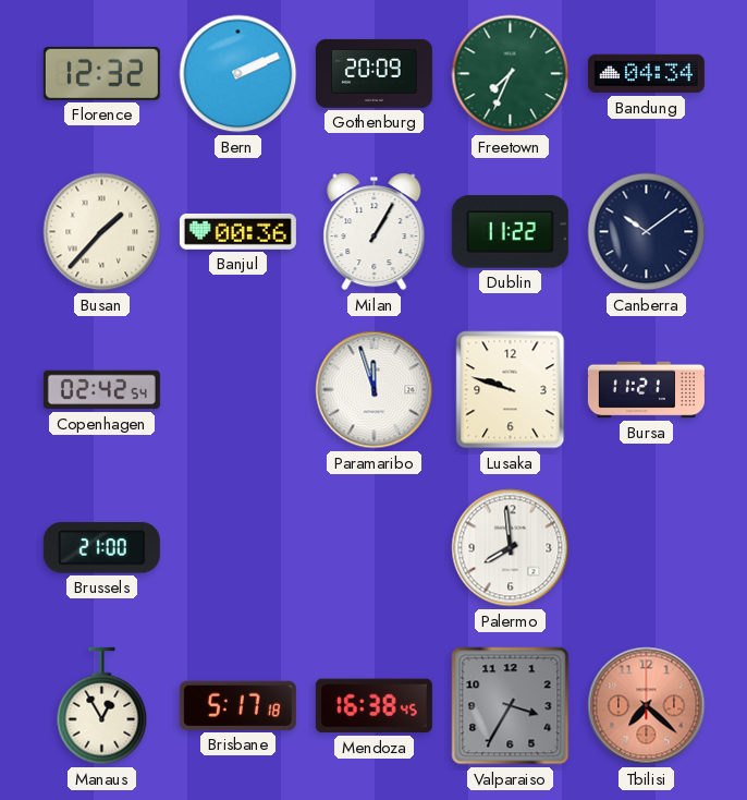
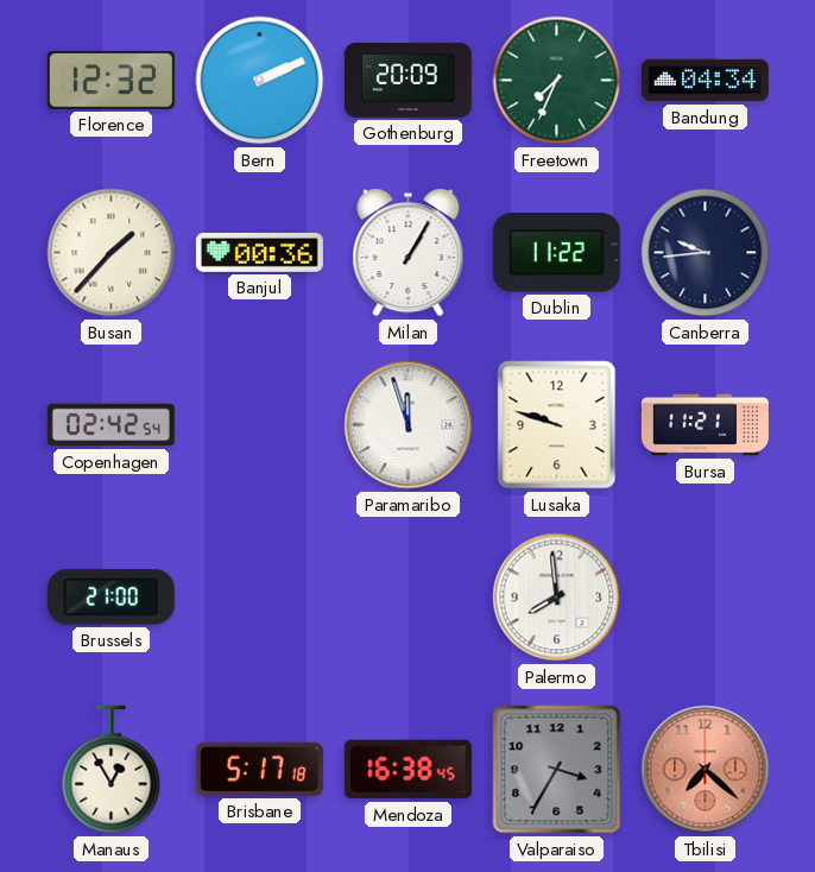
Canberra: 10:09 -> 9:44 (706, 253)
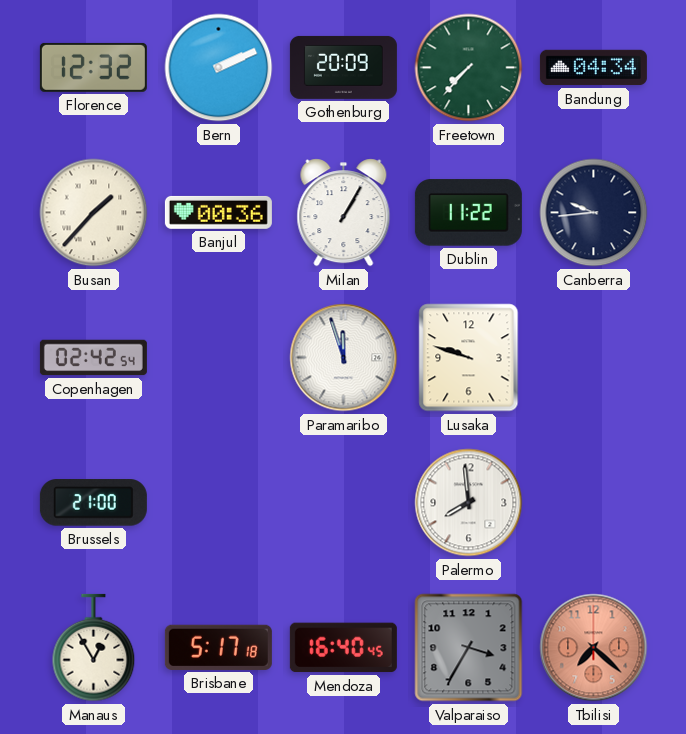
Freetown: 7:34 -> 7:37 (469, 68)
Bursa: 11:21 -> none (705, 425)
Mendoza: 16:38 -> 16:40 (343, 648)
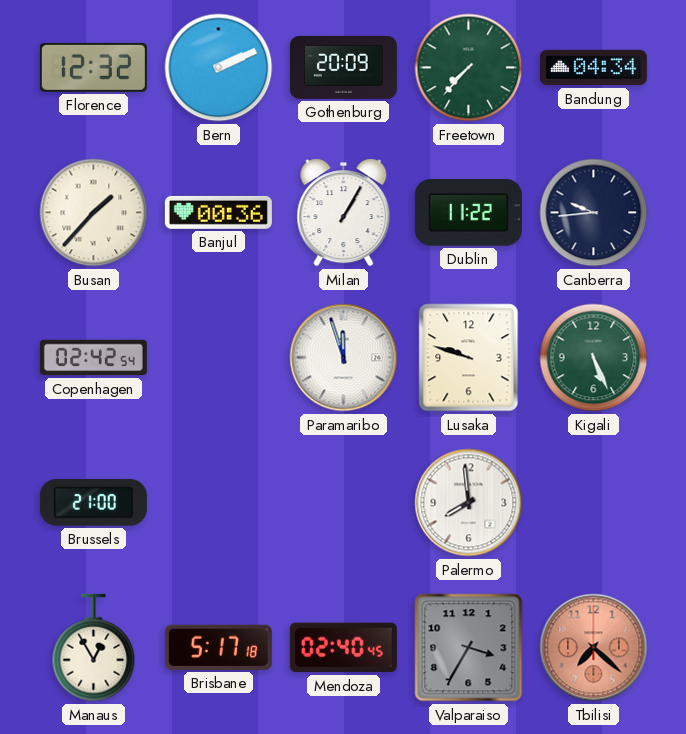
Kigali: none -> 5:26 (594, 358)
Mendoza: 16:40 -> 02:40 (343, 648)
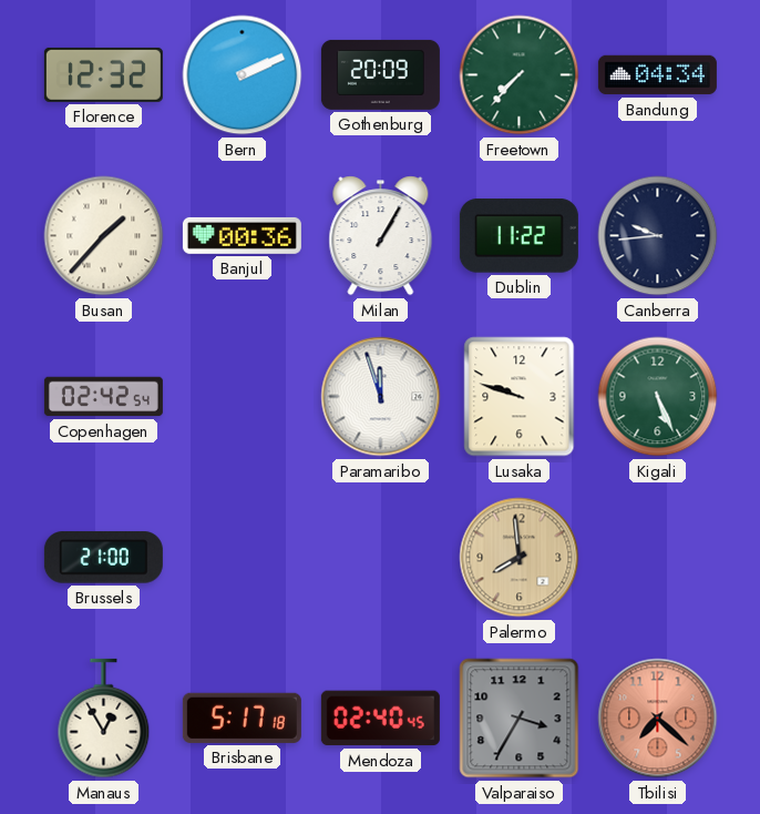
Palermo dial: white -> champagne (520, 558)
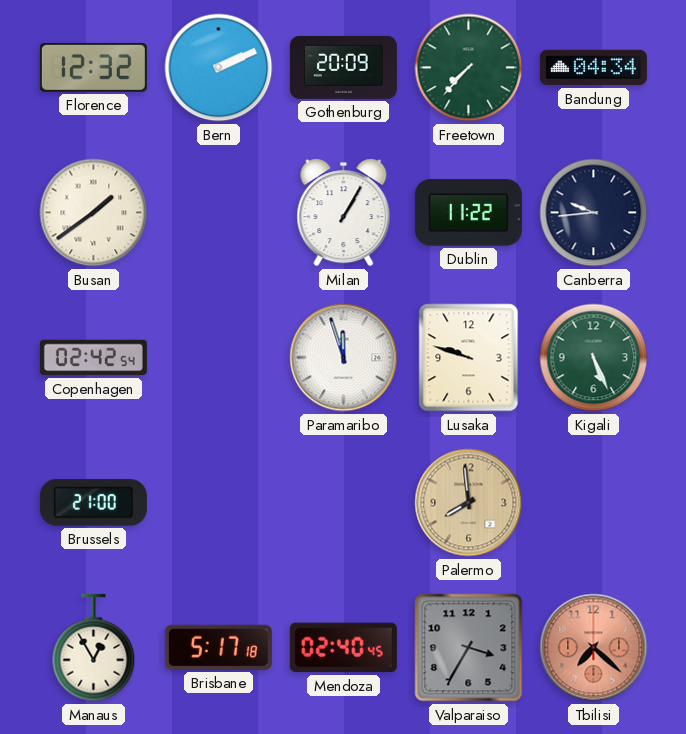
Busan: 1:37 -> 1:39 (94, 213)
Banjul: 00:36 -> none (242, 235)
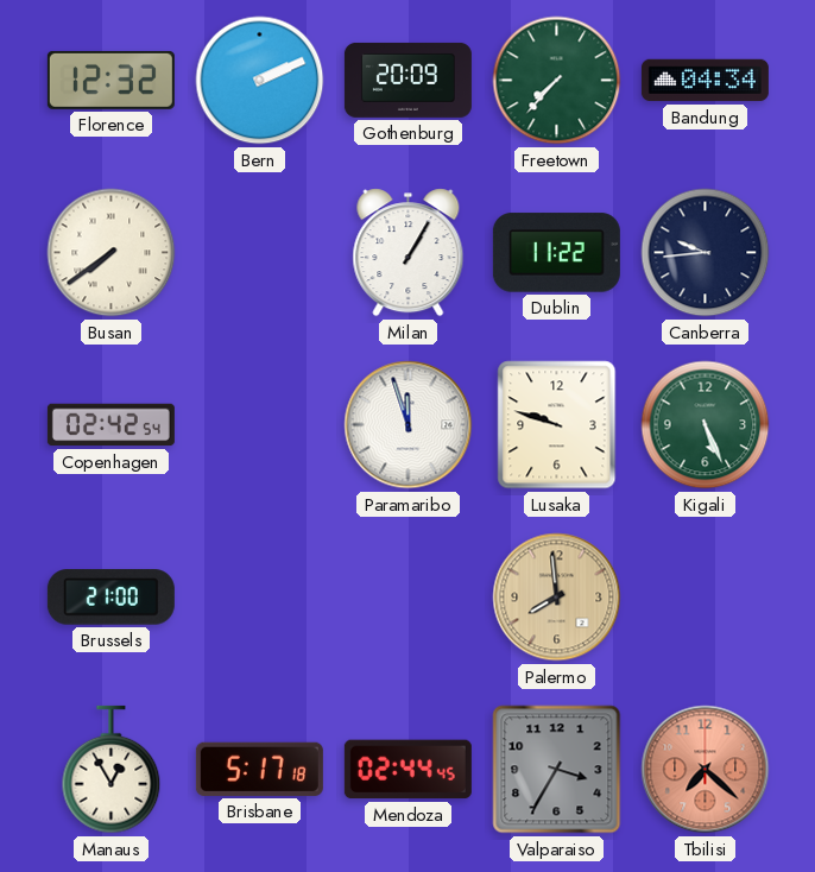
Busan: 1:39 -> 7:39 (112, 253)
Mendoza: 02:40 -> 02:44 (407, 770)
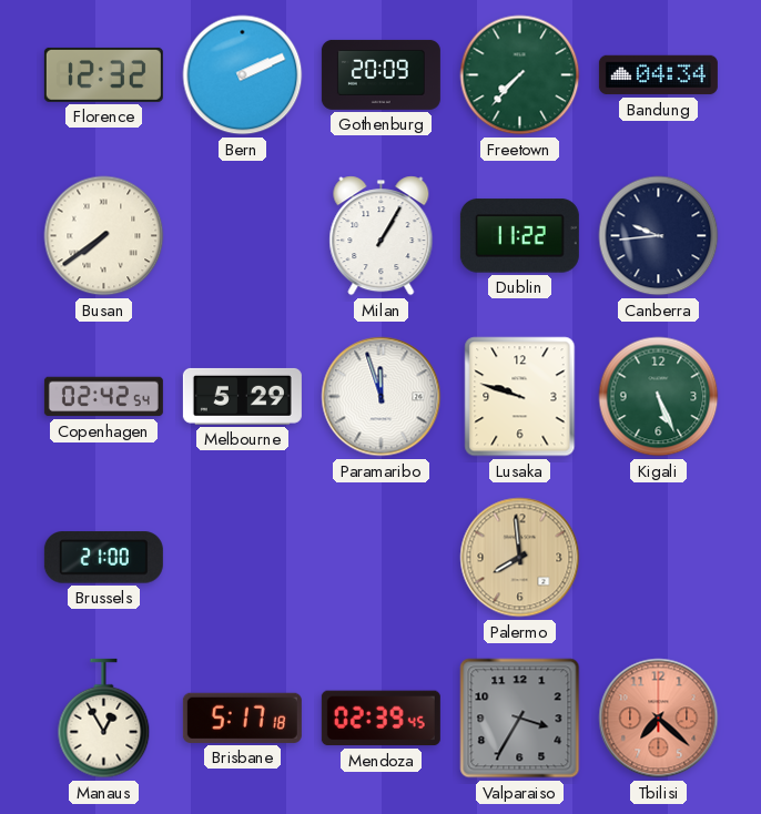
Melbourne: none -> 5:29 (242, 396)
Mendoza: 02:44 -> 02:39 (380, 719)
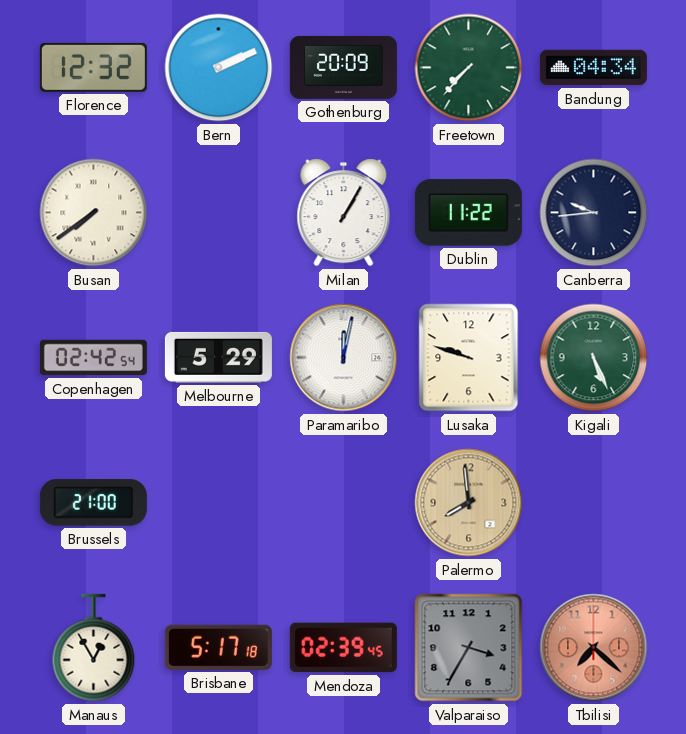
Paramaribo: 11:57 -> 12:02 (344, 358)
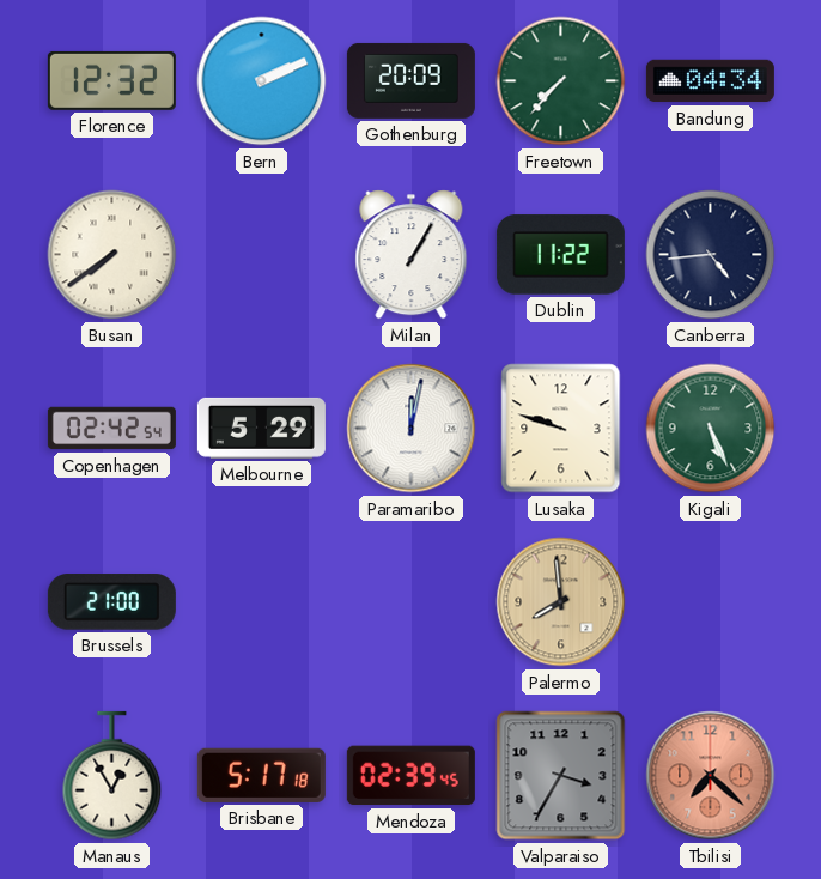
Canberra: 9:44 -> 4:44 (711, 255)
